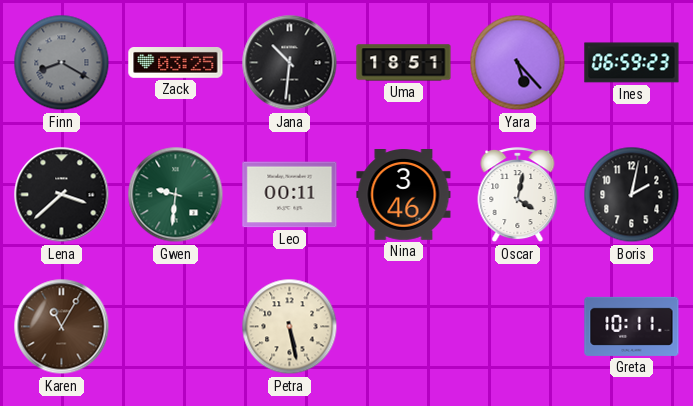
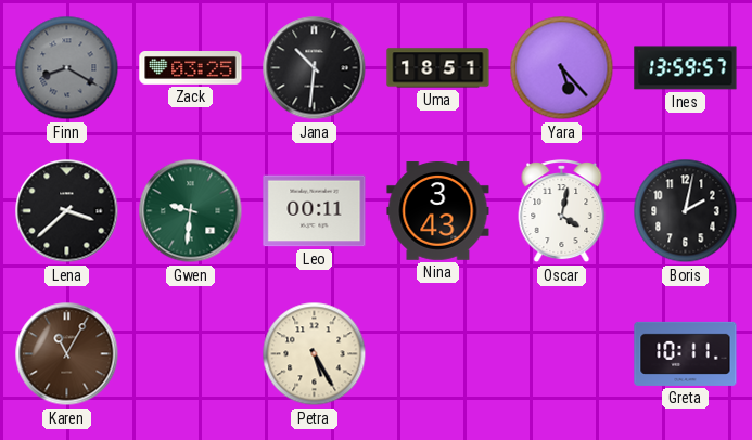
Ines: 06:59 -> 13:59 (686, 68)
Nina: 3:46 -> 3:43 (438, 211)
Petra: 5:28 -> 5:25 (315, 354)
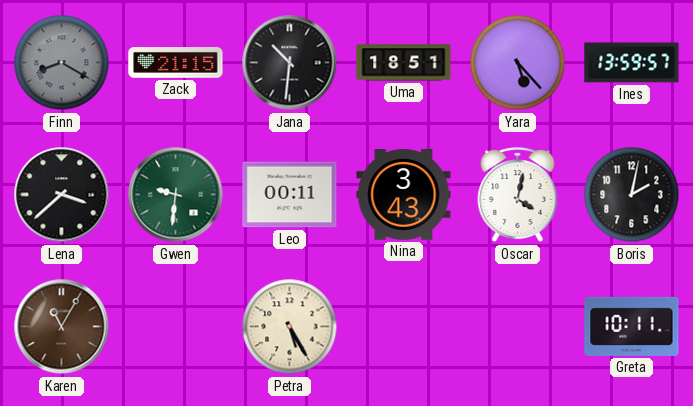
Zack: 03:25 -> 21:15 (176, 63)
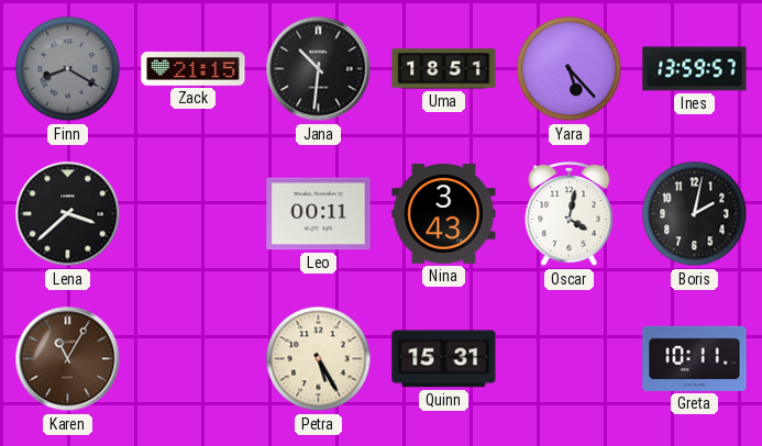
Gwen: 9:31 -> none (176, 195)
Quinn: none -> 15:31 (444, 359)
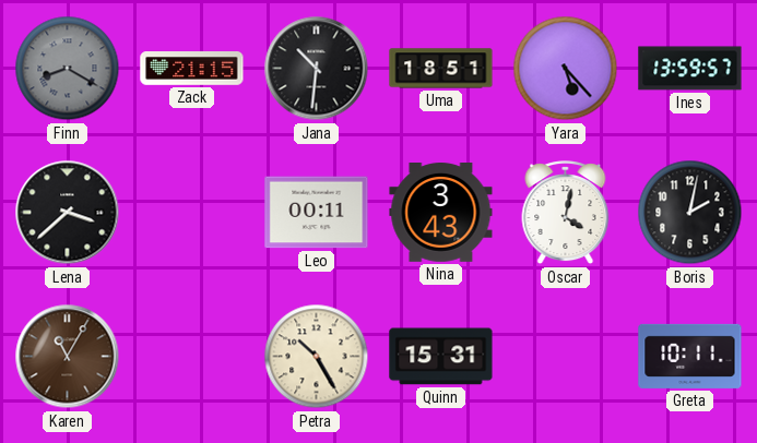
Petra: 5:25 -> 10:25 (317, 357)
